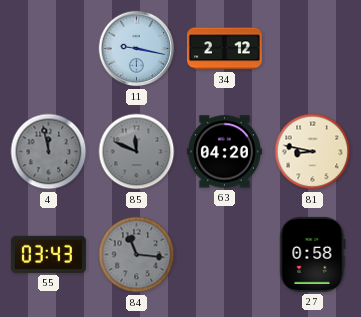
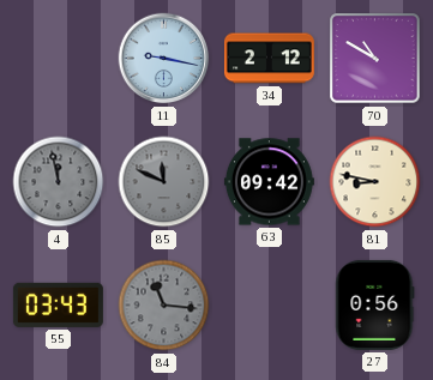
70: none -> 10:50 (375, 59)
63: 04:20 -> 09:42 (269, 182)
27: 0:58 -> 0:56 (375, 304)
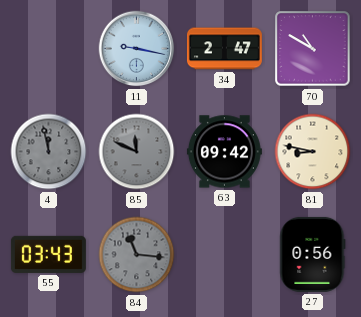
34: 2:12 -> 2:47 (224, 49)
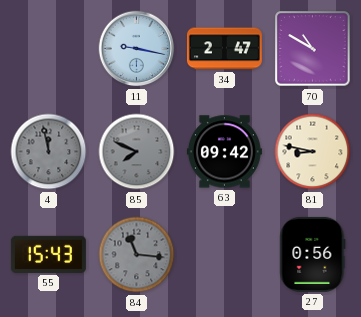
85: 11:49 -> 7:49 (137, 152)
55: 03:43 -> 15:43 (48, 254)
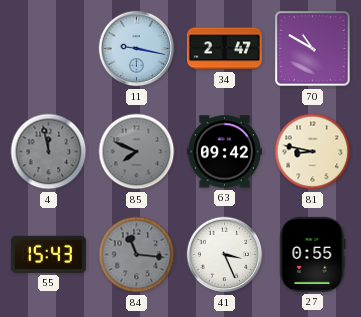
41: none -> 3:26 (225, 255)
27: 0:56 -> 0:55 (313, 254)
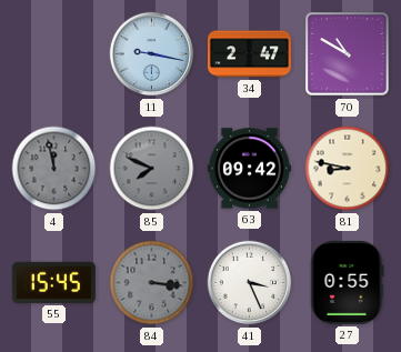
55: 15:43 -> 15:45 (53, 282)
84: 11:16 -> 3:16 (152, 283)
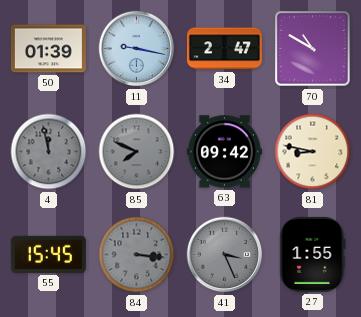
50: none -> 01:39 (48, 49)
41 dial: white -> grey (225, 255)
27: 0:55 -> 1:55 (313, 254)
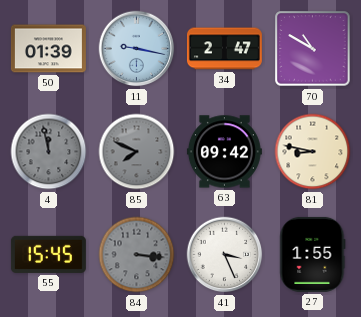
41 dial: grey -> white (225, 255)
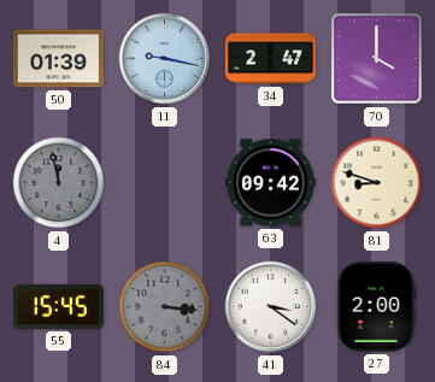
70: 10:50 -> 4:00 (377, 59)
85: 7:49 -> none (137, 152)
81: 8:47 -> 8:48 (377, 183)
41: 3:26 -> 3:21 (271, 307)
27: 1:55 -> 2:00 (377, 306)
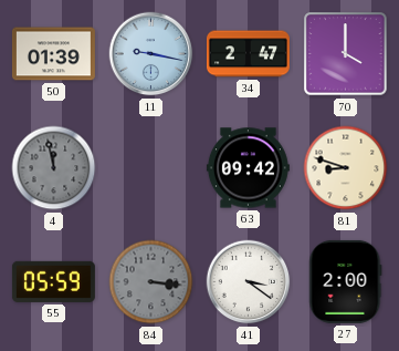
55: 15:45 -> 05:59 (53, 281)
